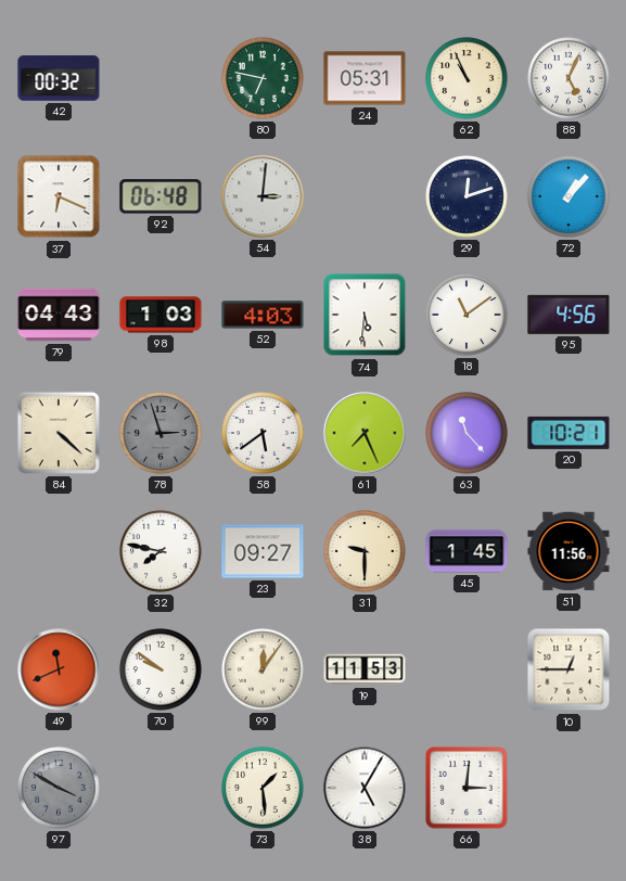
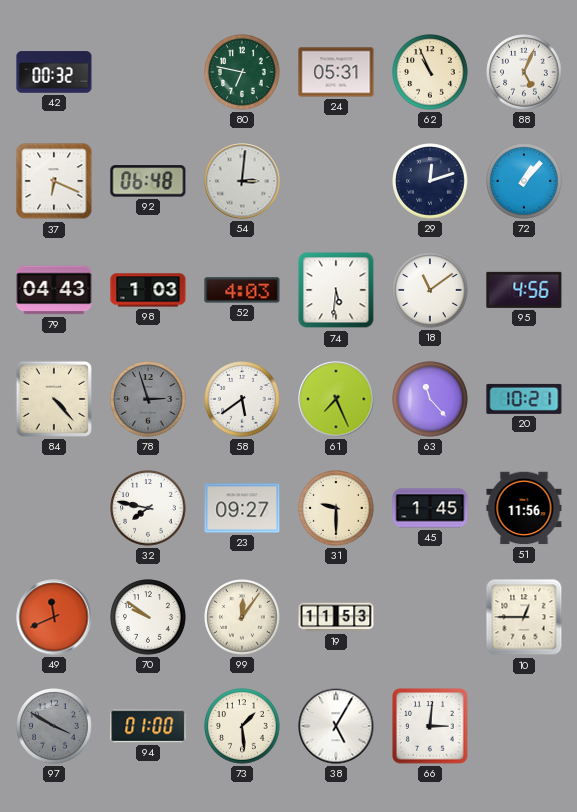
84: 4:22 -> 4:23 (54, 399)
94: none -> 01:00 (148, 726)
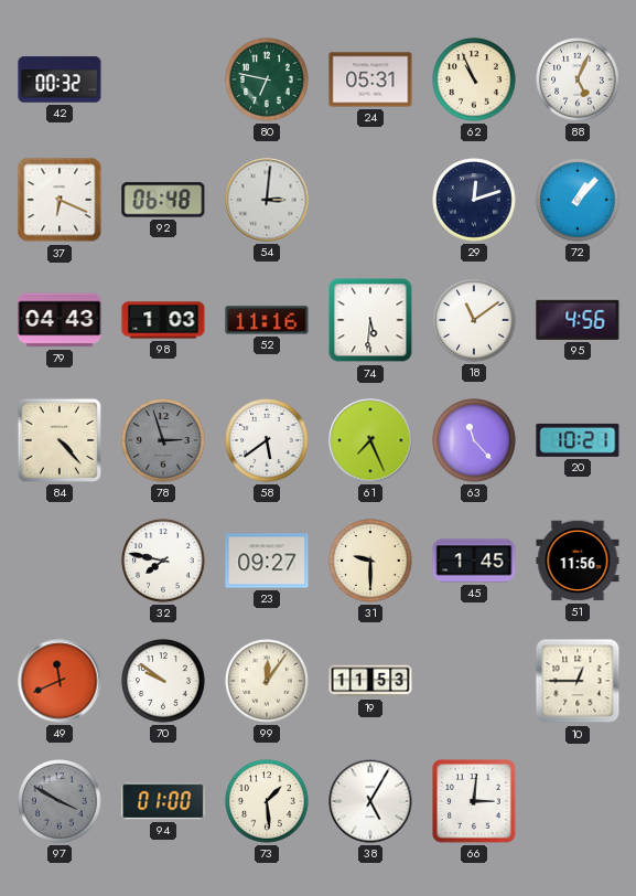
52: 4:03 -> 11:16 (267, 320)
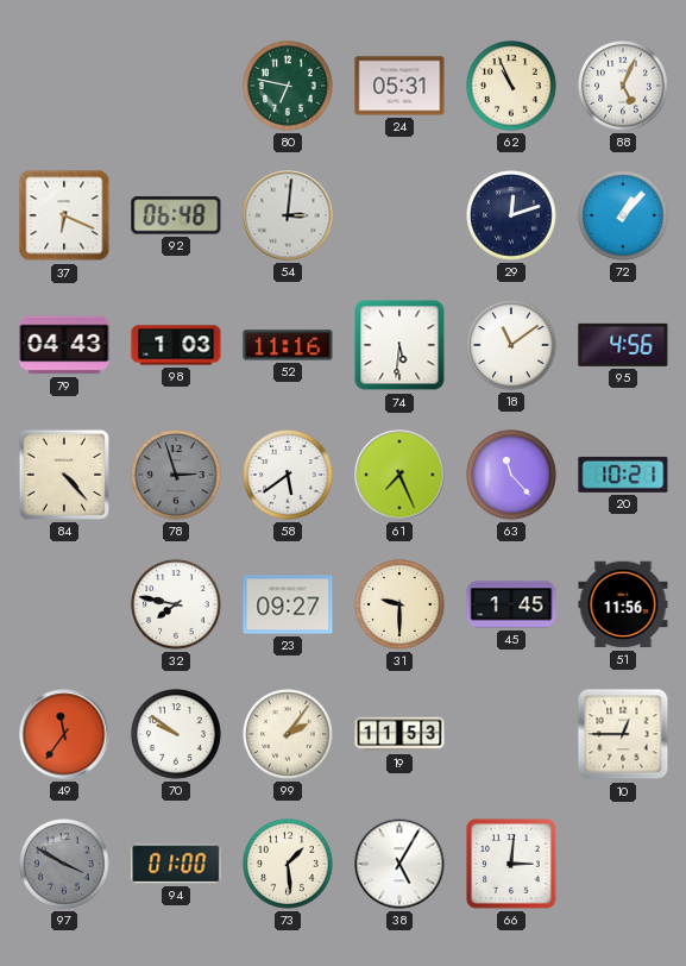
42: 00:32 -> none (60, 79)
49: 11:41 -> 11:36 (64, 734)
99: 12:06 -> 2:06 (288, 734)
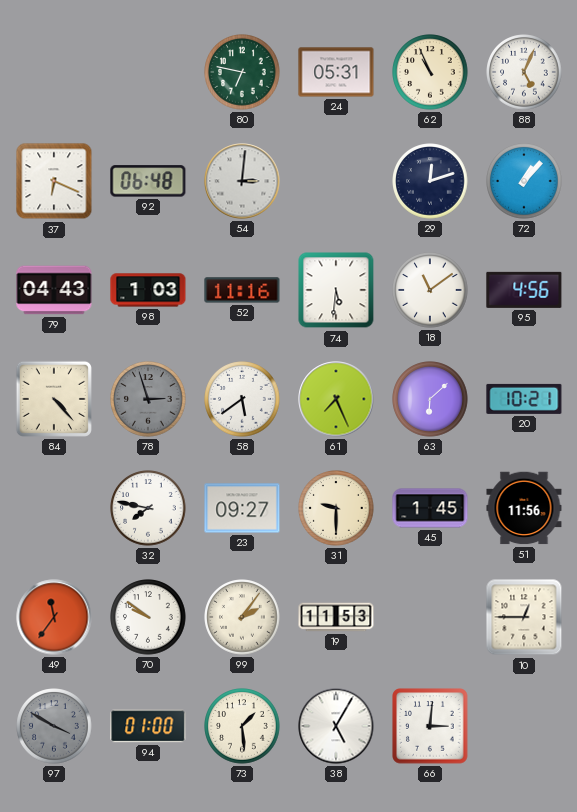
63: 11:23 -> 6:08 (430, 399)
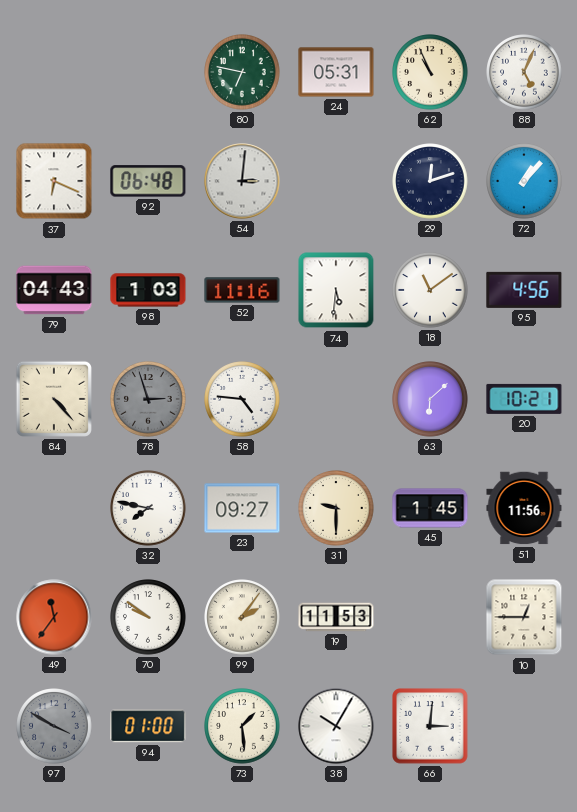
58: 5:39 -> 4:46 (242, 399)
61: 7:26 -> none (336, 399)
38: 5:05 -> 10:05 (336, 726)
